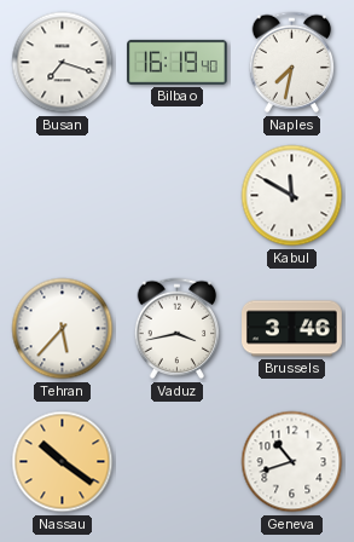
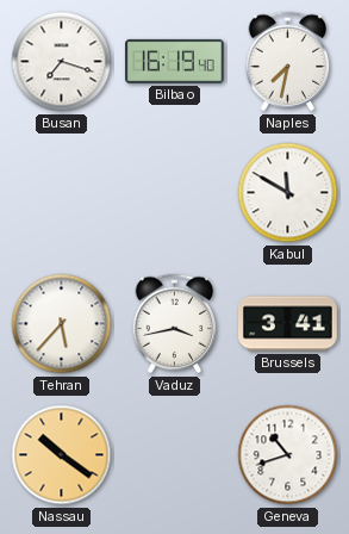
Brussels: 3:46 -> 3:41 (288, 324)
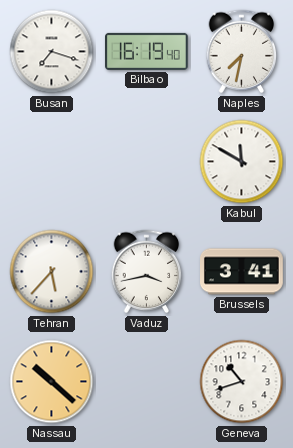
Nassau: 10:21 -> 10:22 (52, 382)
